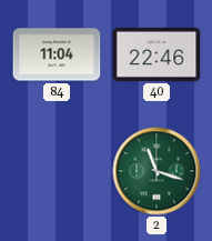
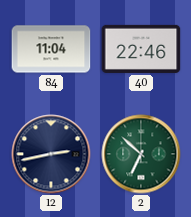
12: none -> 2:43 (51, 154)
2: 11:18 -> 6:52 (141, 154)
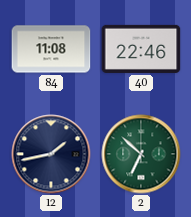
84: 11:04 -> 11:08 (51, 49)
12: 2:43 -> 1:43 (51, 154)
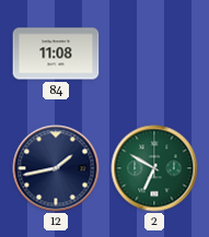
40: 22:46 -> none (141, 49)
2: 6:52 -> 6:50 (154, 168)
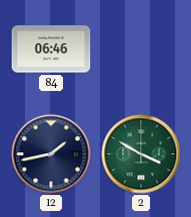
84: 11:08 -> 06:46 (51, 49)
2: 6:50 -> 3:50 (141, 154)
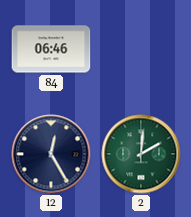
12: 1:43 -> 12:25 (51, 154)
2: 3:50 -> 2:01 (141, 154)
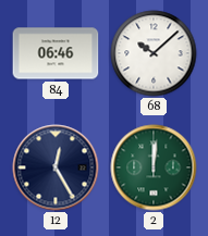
68: none -> 10:08 (154, 53)
2: 2:01 -> 12:01 (154, 167)
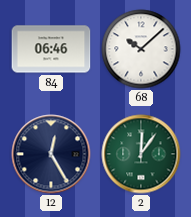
2: 12:01 -> 12:06 (141, 154)
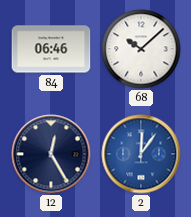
2 dial: green -> blue (141, 154)
